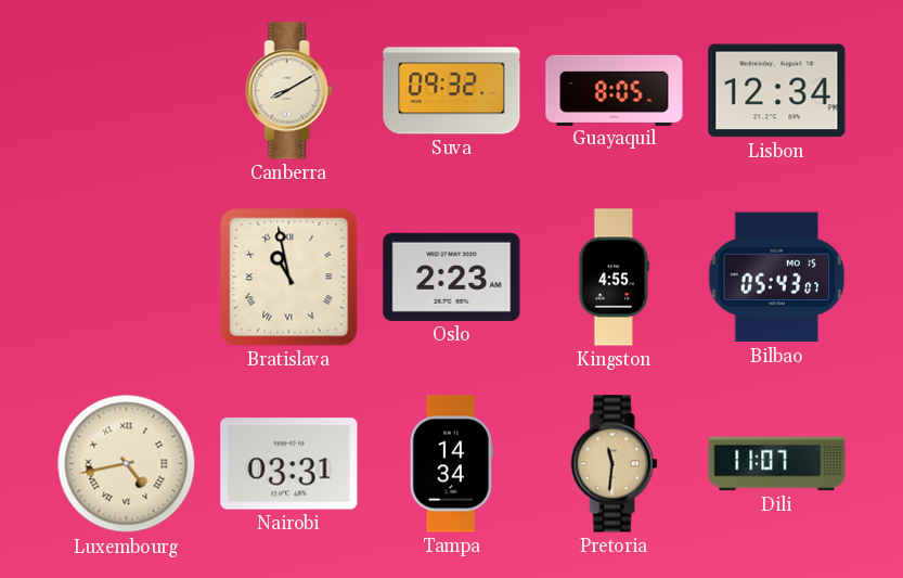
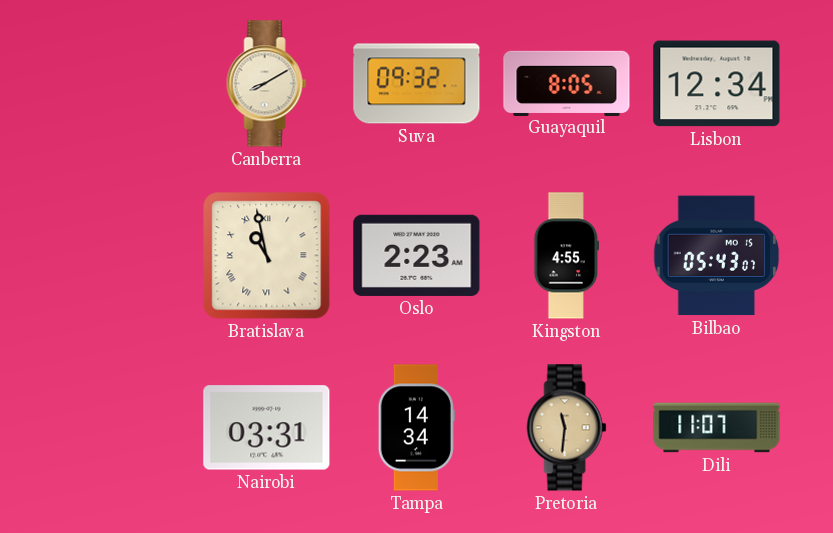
Luxembourg: 4:43 -> none (127, 464)
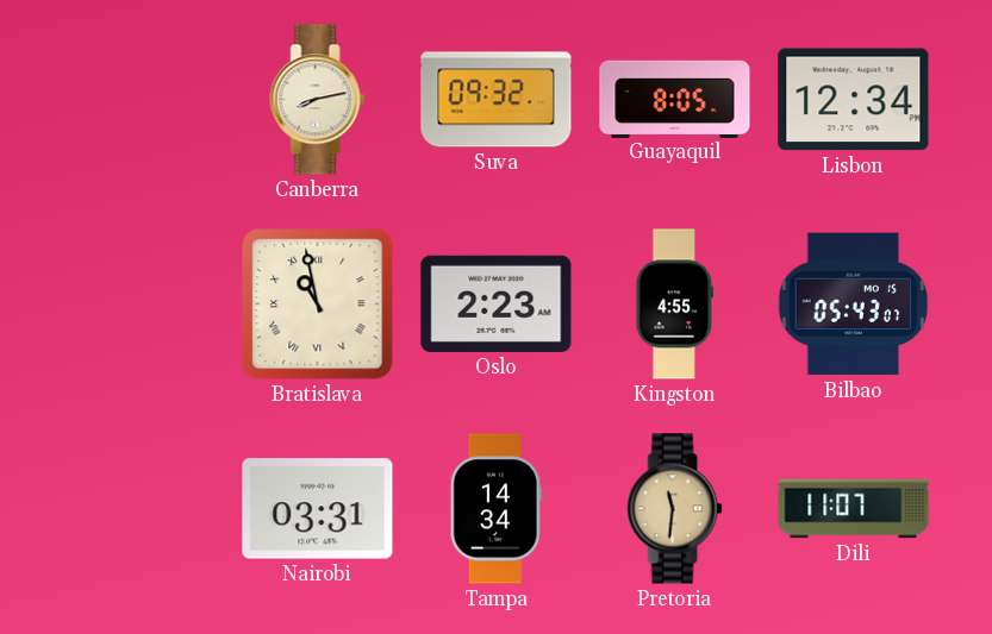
Canberra: 8:10 -> 8:13 (318, 100)
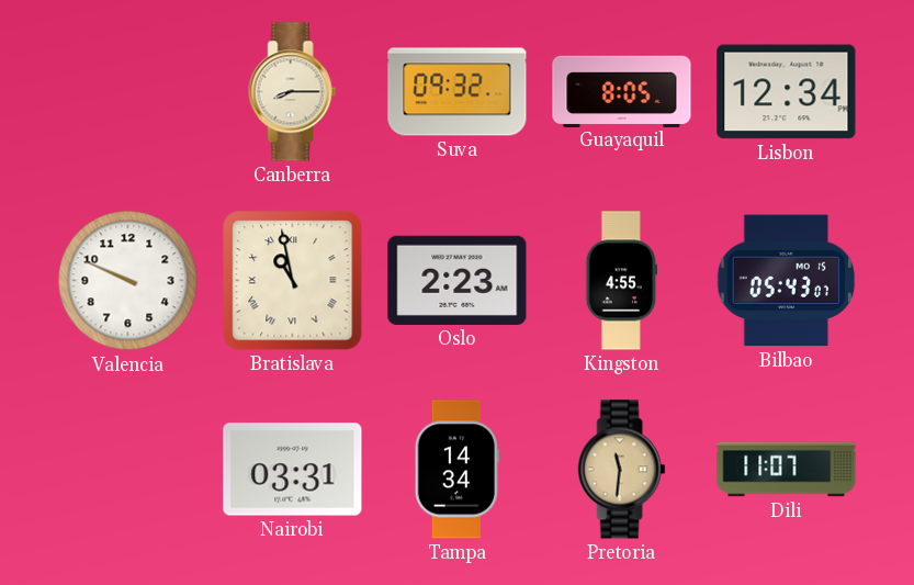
Canberra: 8:13 -> 8:15 (293, 92)
Valencia: none -> 9:49 (128, 281)
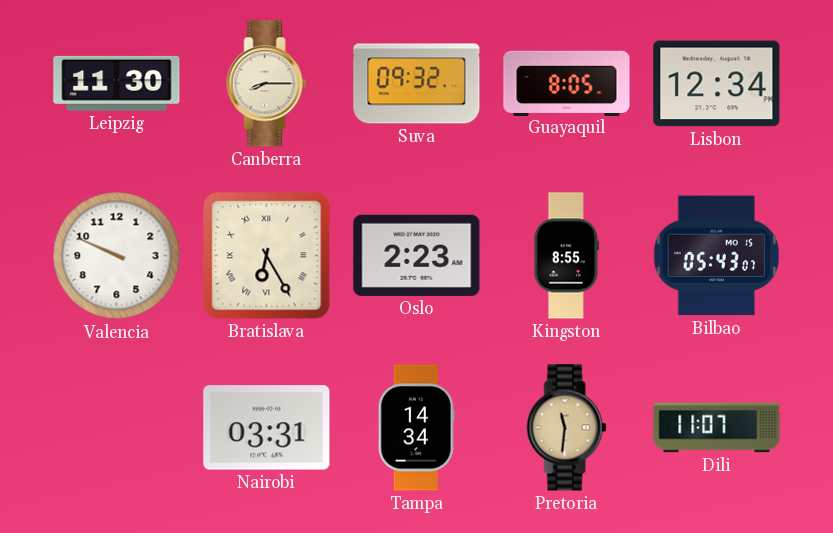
Leipzig: none -> 11:30 (117, 83)
Bratislava: 10:58 -> 6:25 (267, 256)
Kingston: 4:55 -> 8:55 (566, 256)
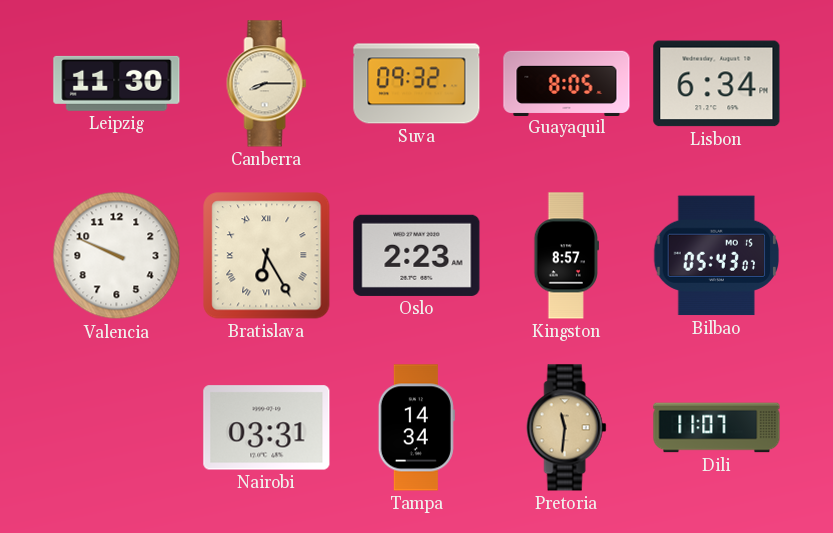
Lisbon: 12:34 -> 6:34 (717, 84)
Kingston: 8:55 -> 8:57 (566, 256)
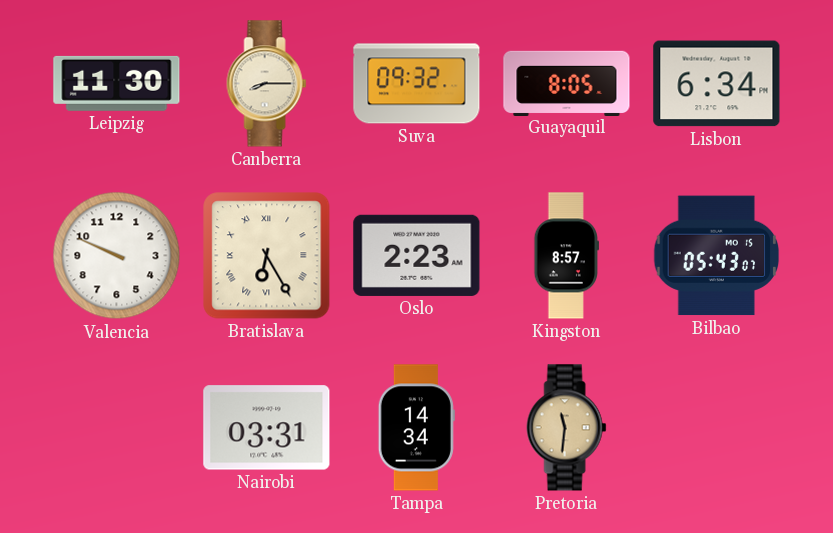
Dili: 11:07 -> none (717, 428)
